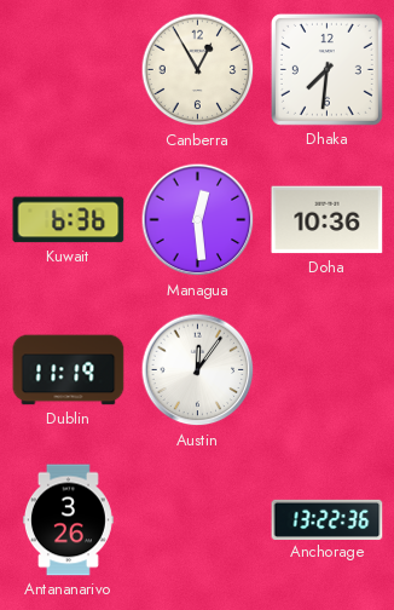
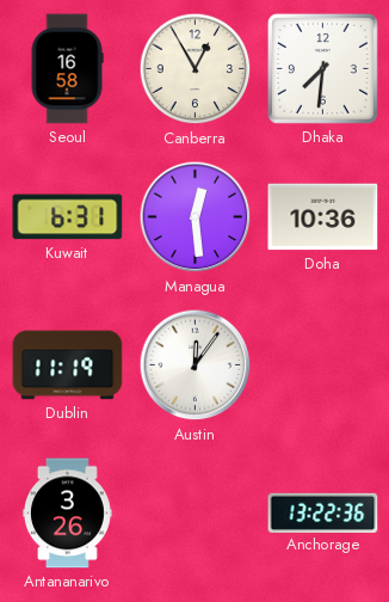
Seoul: none -> 16:58 (67, 69)
Kuwait: 6:36 -> 6:31 (68, 217)
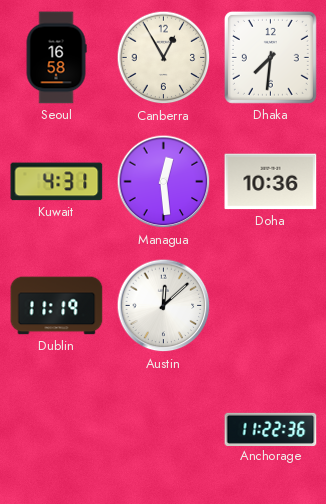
Kuwait: 6:31 -> 4:31 (57, 182)
Austin: 12:06 -> 12:08 (164, 306)
Antananarivo: 3:26 -> none (67, 514)
Anchorage: 13:22 -> 11:22 (271, 429)
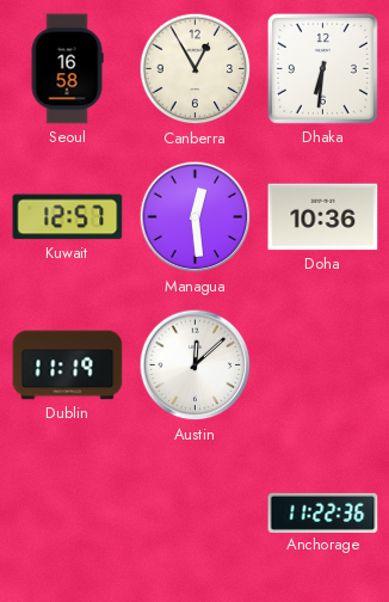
Dhaka: 7:31 -> 6:31 (322, 68)
Kuwait: 4:31 -> 12:57 (68, 217)
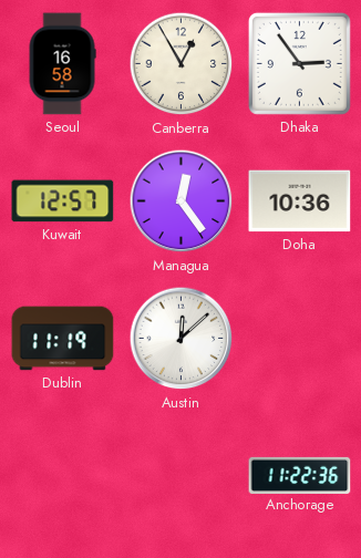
Dhaka: 6:31 -> 2:54 (299, 63)
Managua: 12:29 -> 12:24 (182, 201)
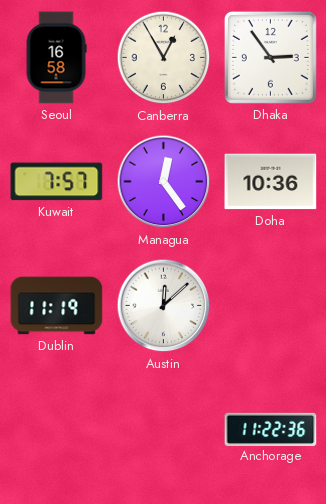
Kuwait: 12:57 -> 7:57 (57, 182)
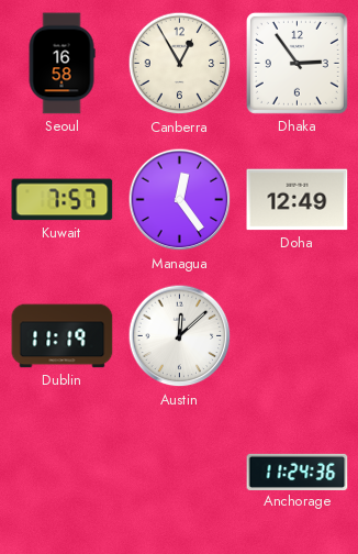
Doha: 10:36 -> 12:49 (298, 200)
Anchorage: 11:22 -> 11:24 (298, 472)
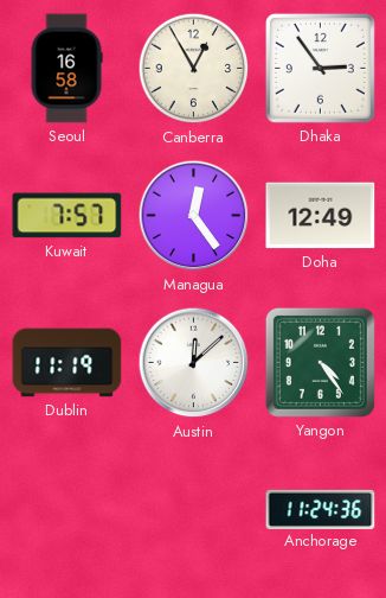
Yangon: none -> 4:24 (320, 362)
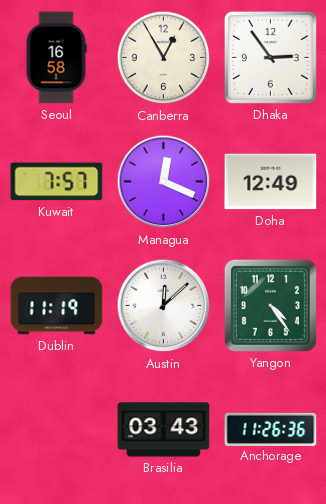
Managua: 12:24 -> 12:19 (164, 182)
Brasilia: none -> 03:43 (164, 430)
Anchorage: 11:24 -> 11:26 (271, 429)
